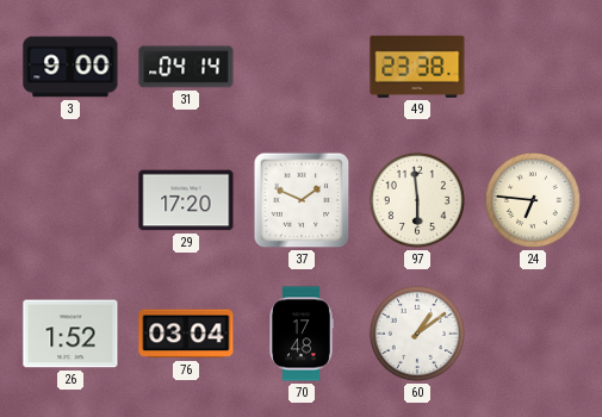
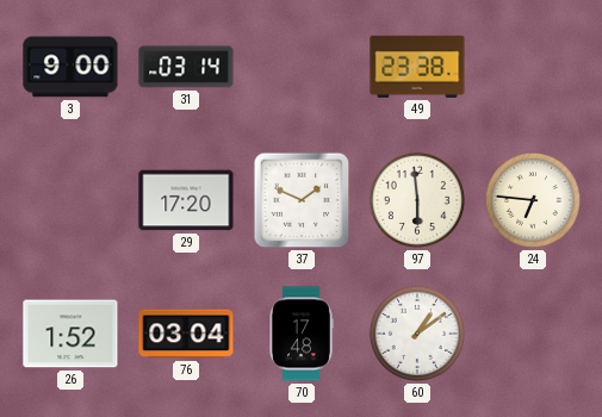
31: 04:14 -> 03:14 (186, 67)
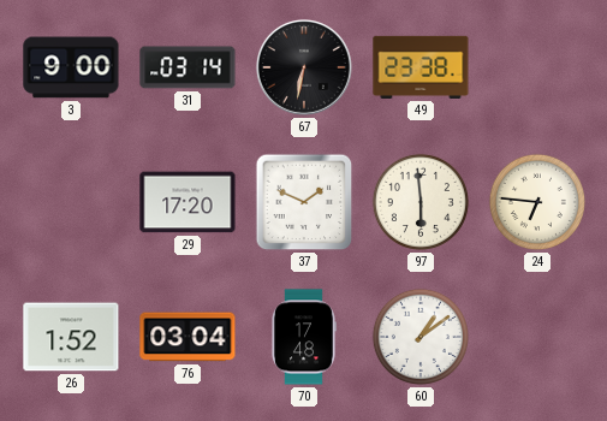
67: none -> 6:32 (304, 67)
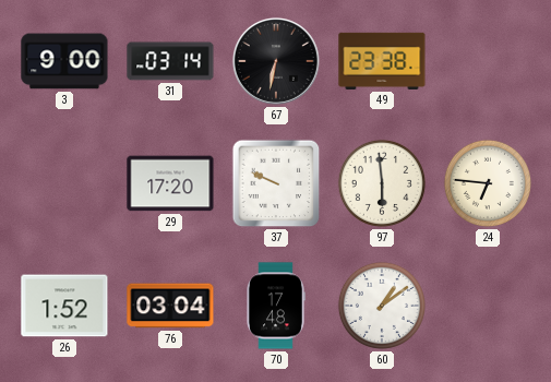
37: 1:49 -> 9:49 (276, 183)
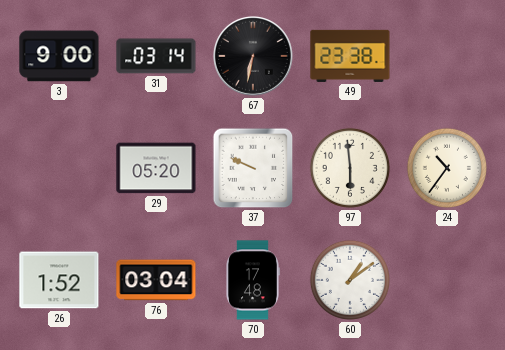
29: 17:20 -> 05:20 (156, 168)
24: 6:46 -> 10:36 (447, 168)
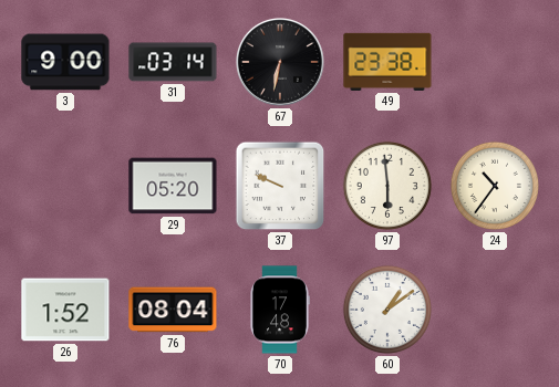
76: 03:04 -> 08:04 (173, 310)
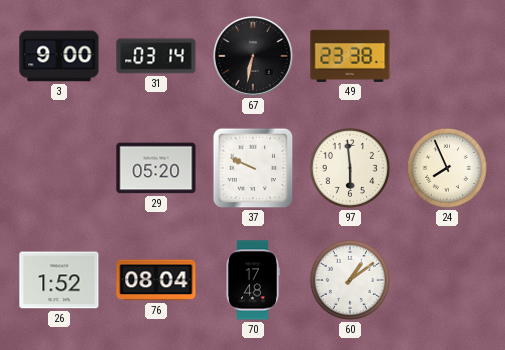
24: 10:36 -> 7:56 (447, 168)
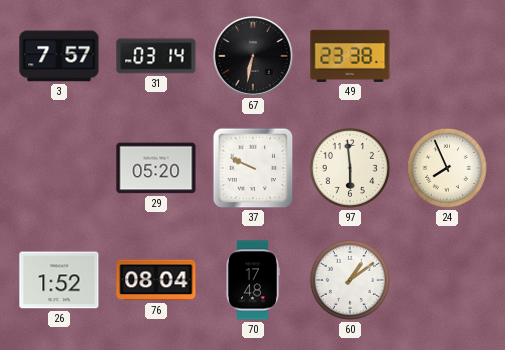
3: 9:00 -> 7:57 (59, 56)
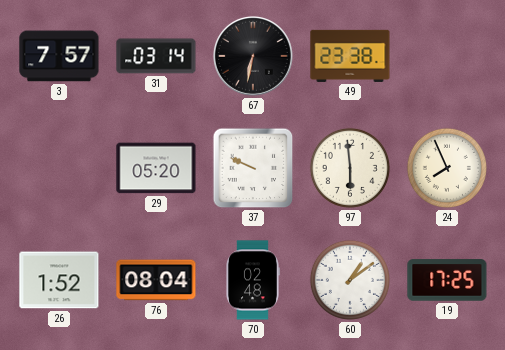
70: 17:48 -> 02:48 (253, 280)
19: none -> 17:25 (447, 280)
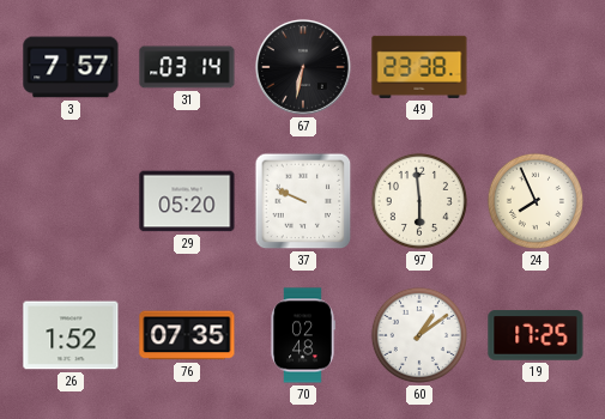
76: 08:04 -> 07:35 (187, 335)
